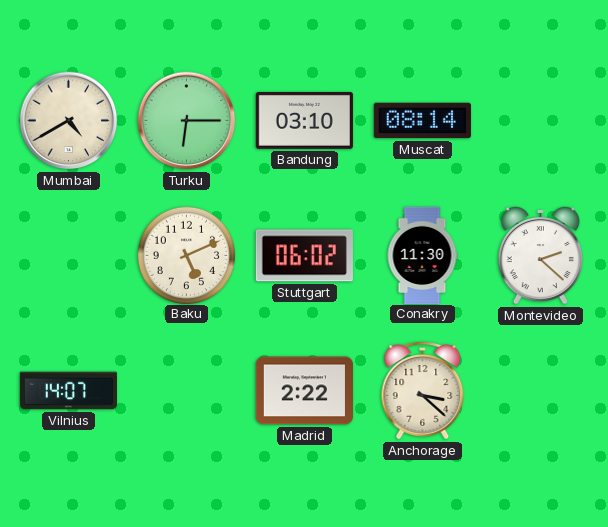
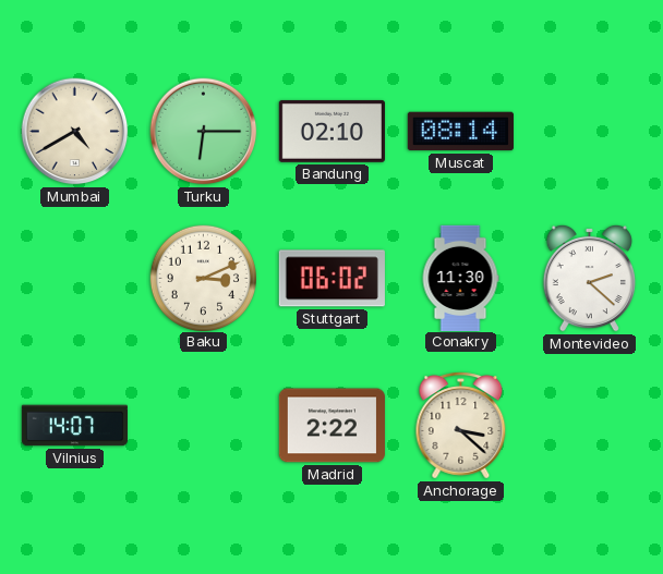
Bandung: 03:10 -> 02:10 (331, 131)
Baku: 5:11 -> 3:11 (203, 278)
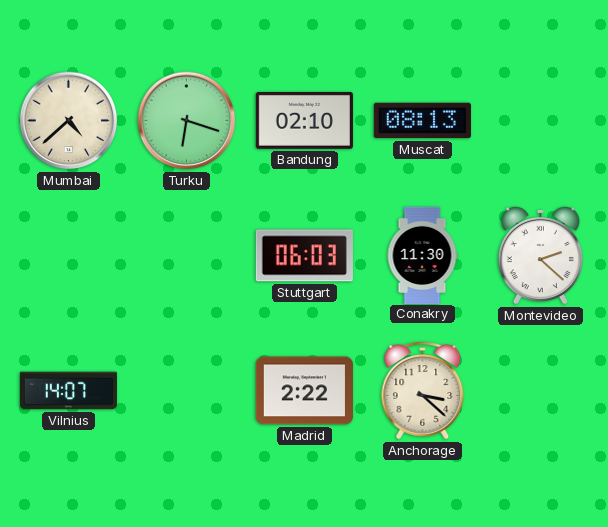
Mumbai: 4:40 -> 4:38 (69, 121)
Turku: 6:15 -> 6:18 (187, 121)
Muscat: 08:14 -> 08:13 (422, 121)
Baku: 3:11 -> none (203, 278)
Stuttgart: 06:02 -> 06:03 (304, 256)
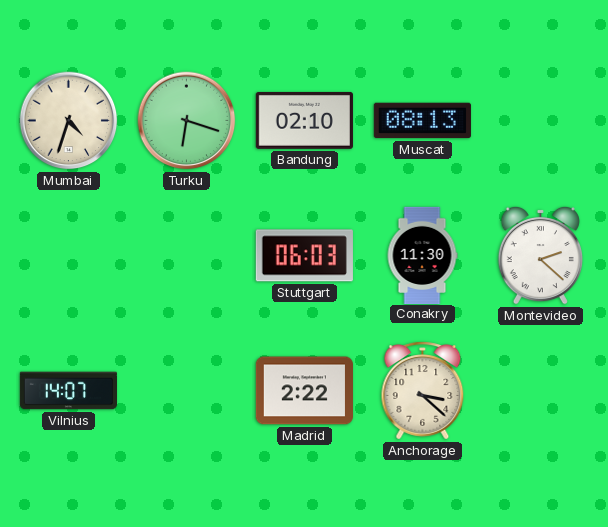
Mumbai: 4:38 -> 4:33 (69, 121)
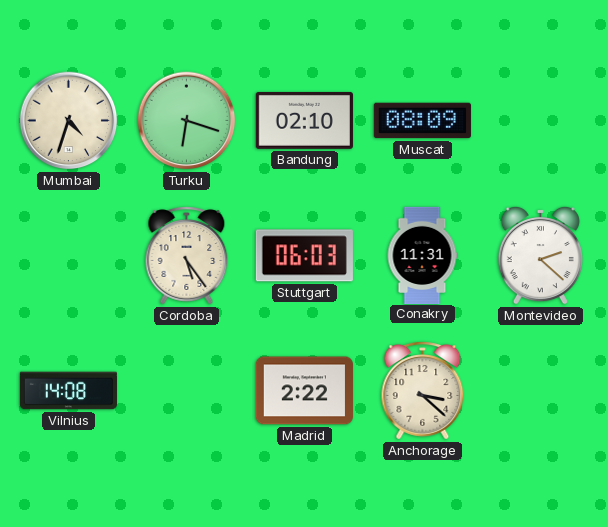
Muscat: 08:13 -> 08:09 (422, 121)
Cordoba: none -> 5:24 (187, 256)
Conakry: 11:30 -> 11:31 (422, 255)
Vilnius: 14:07 -> 14:08 (68, 391)
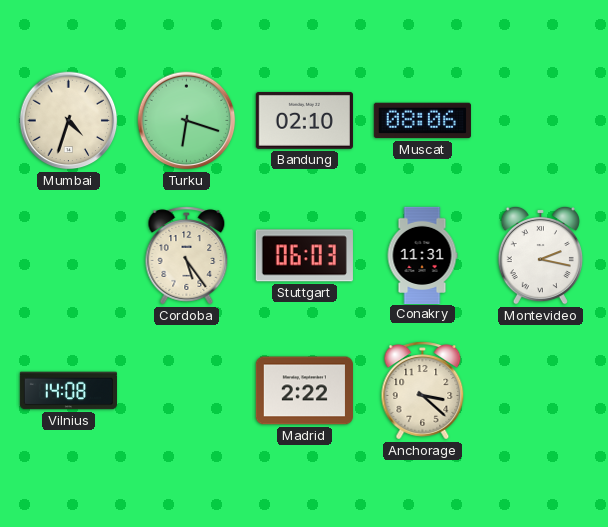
Muscat: 08:09 -> 08:06 (422, 121)
Montevideo: 2:22 -> 2:17 (540, 255)
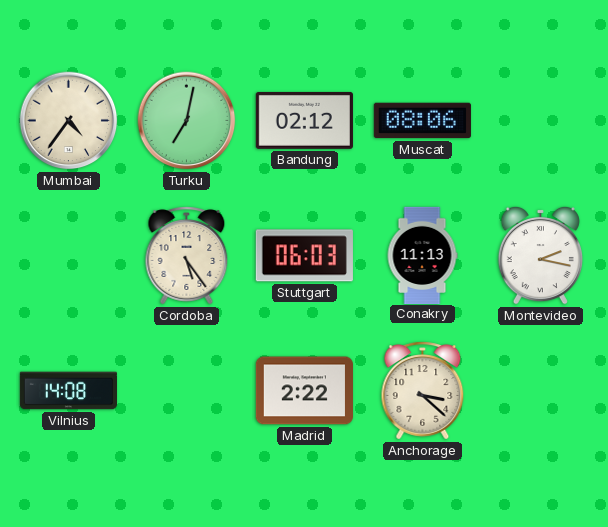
Mumbai: 4:33 -> 4:36 (69, 121)
Turku: 6:18 -> 7:02 (187, 121)
Bandung: 02:10 -> 02:12 (304, 120)
Conakry: 11:31 -> 11:13 (422, 255)
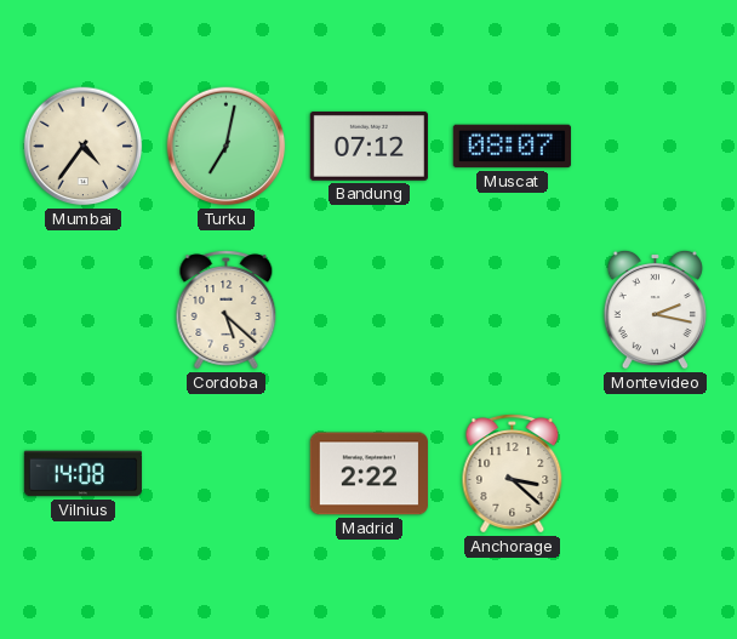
Bandung: 02:12 -> 07:12 (368, 146)
Muscat: 08:06 -> 08:07 (512, 147)
Cordoba: 5:24 -> 5:22 (227, 310)
Stuttgart: 06:03 -> none (304, 256)
Conakry: 11:13 -> none (422, 255)
